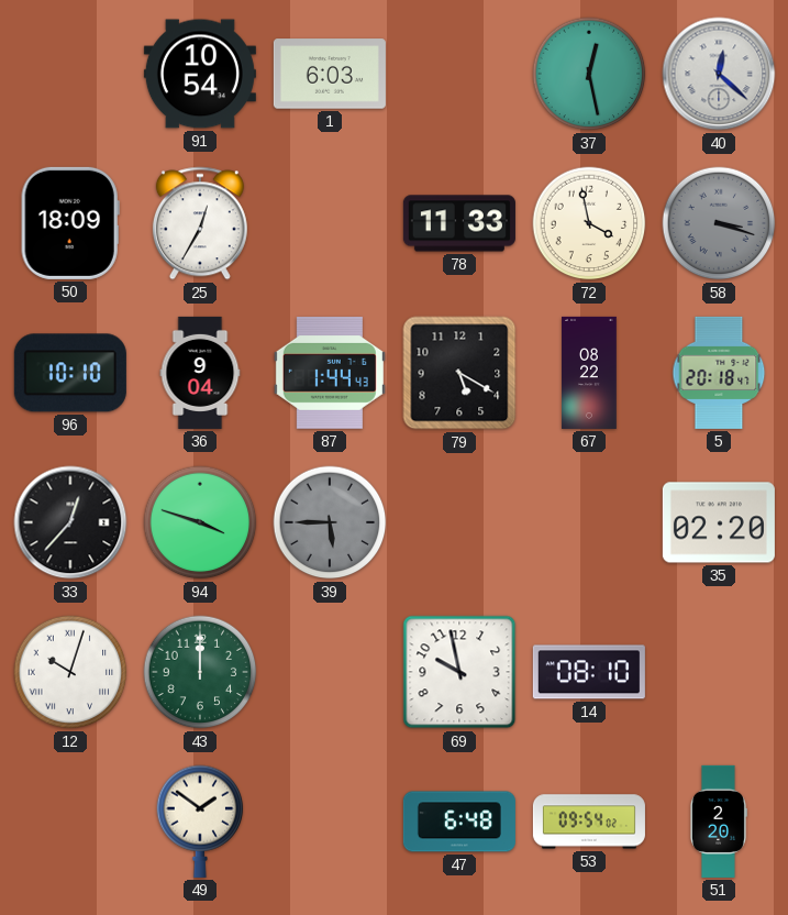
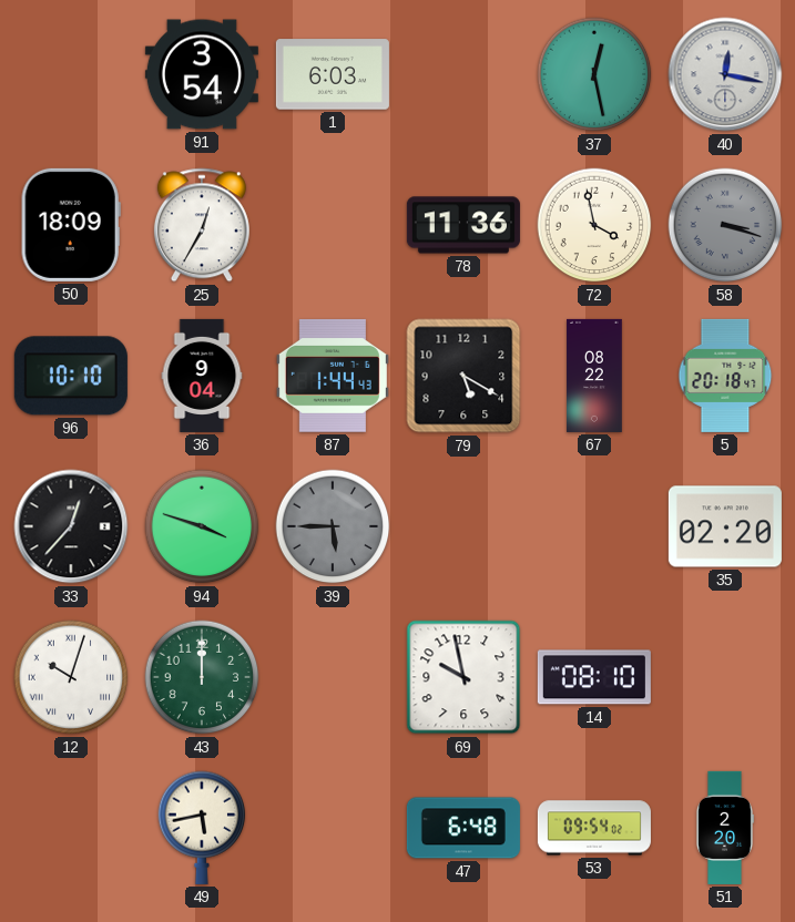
91: 10:54 -> 3:54 (202, 74)
40: 12:22 -> 12:17 (725, 74)
78: 11:33 -> 11:36 (463, 225)
49: 1:51 -> 5:43 (202, 828)
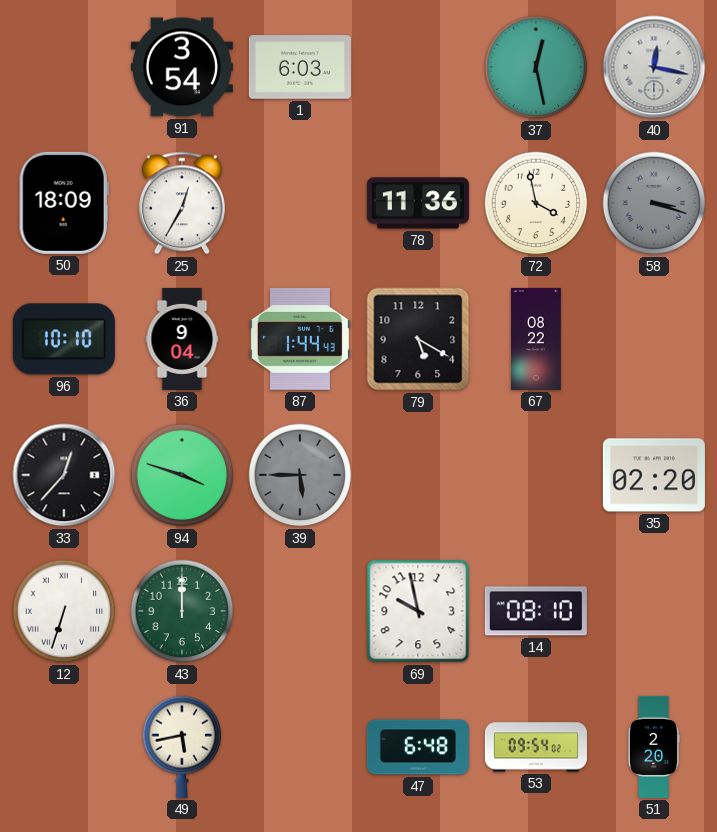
5: 20:18 -> none (725, 376)
12: 10:03 -> 6:33 (64, 611)
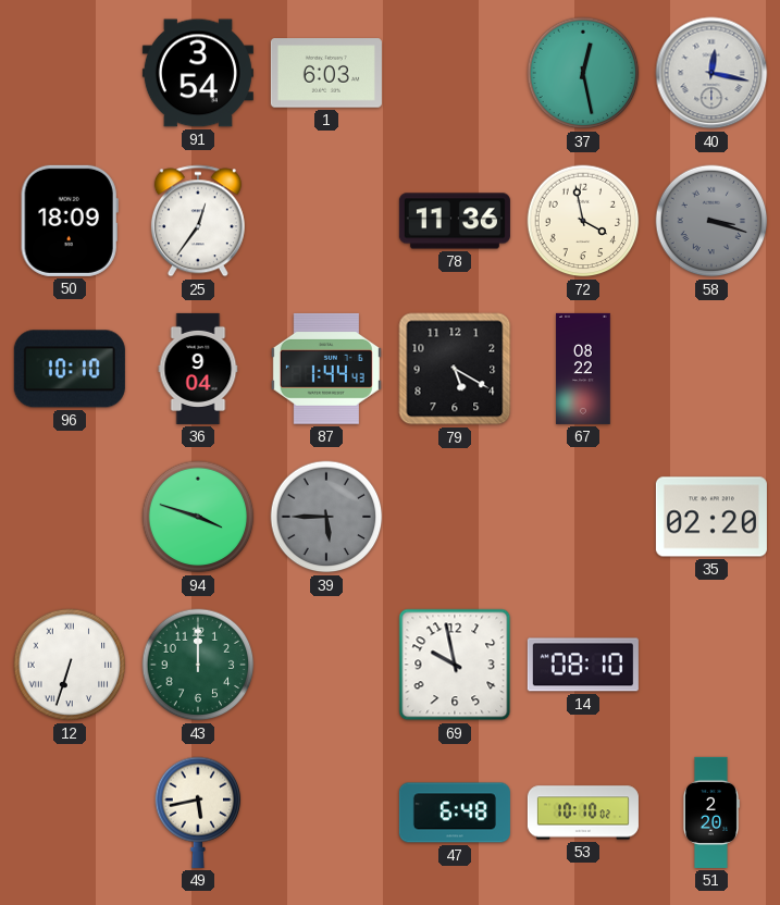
25: 12:35 -> 12:36 (198, 221)
33: 12:37 -> none (64, 475)
53: 09:54 -> 10:10 (583, 813)
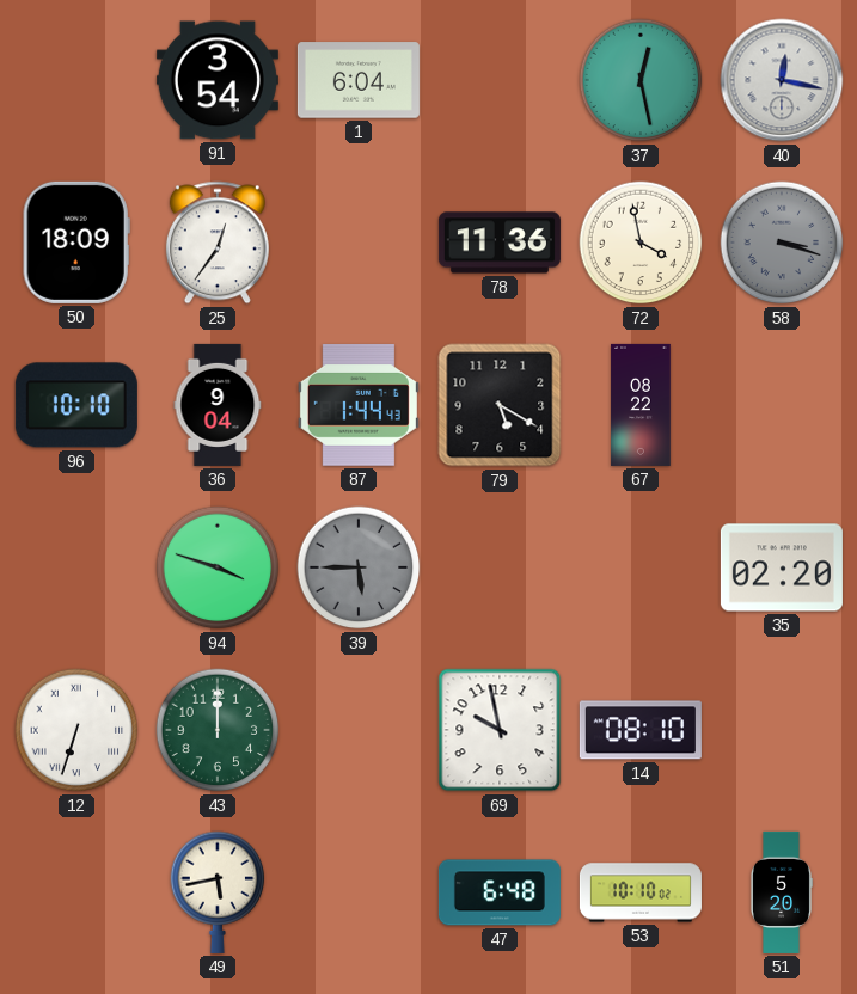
1: 6:03 -> 6:04 (359, 80)
51: 2:20 -> 5:20 (782, 892)
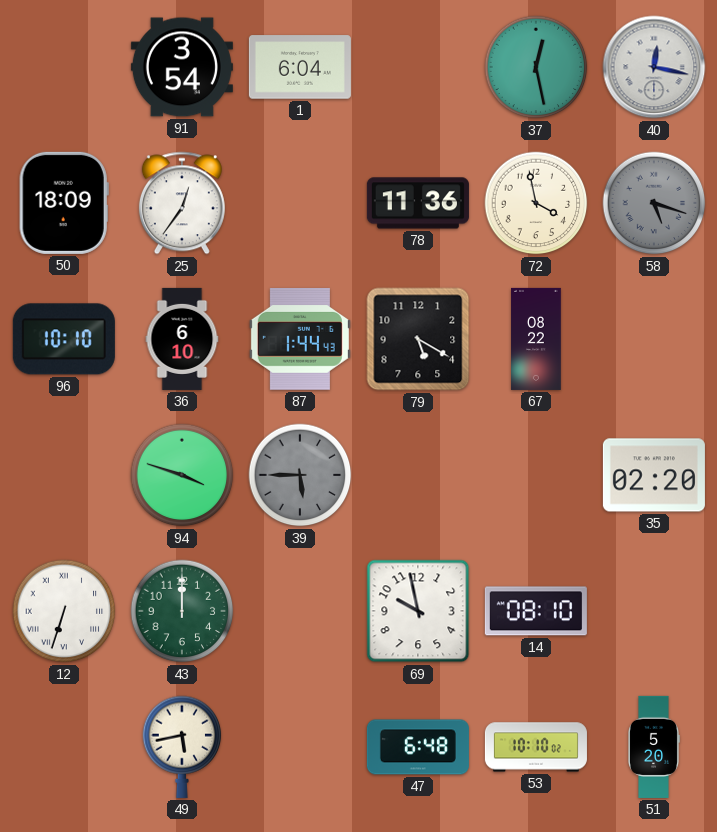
58: 3:18 -> 5:18 (654, 203)
36: 9:04 -> 6:10 (182, 339)
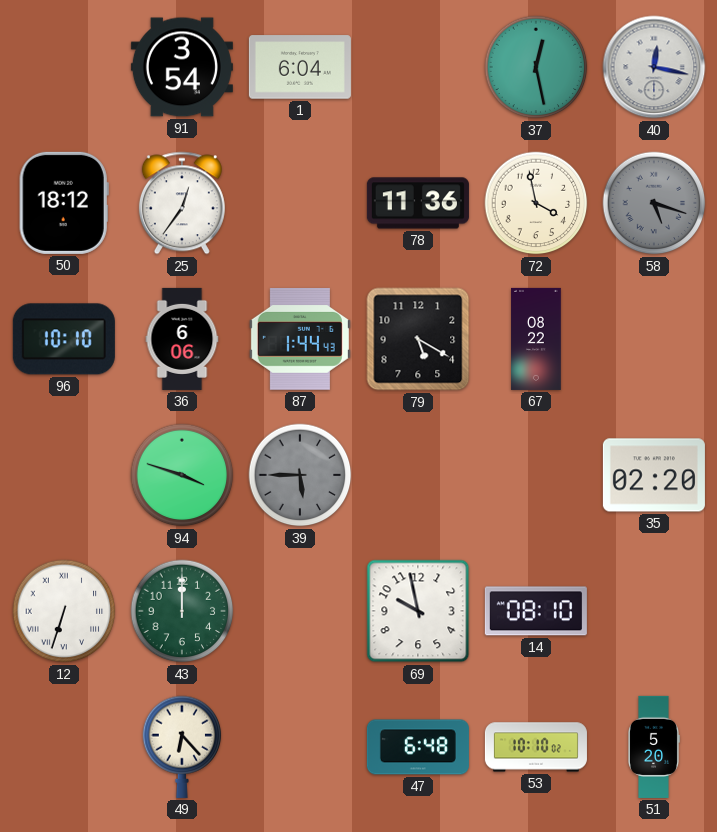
50: 18:09 -> 18:12 (64, 203)
36: 6:10 -> 6:06 (182, 339)
49: 5:43 -> 6:23 (182, 747)
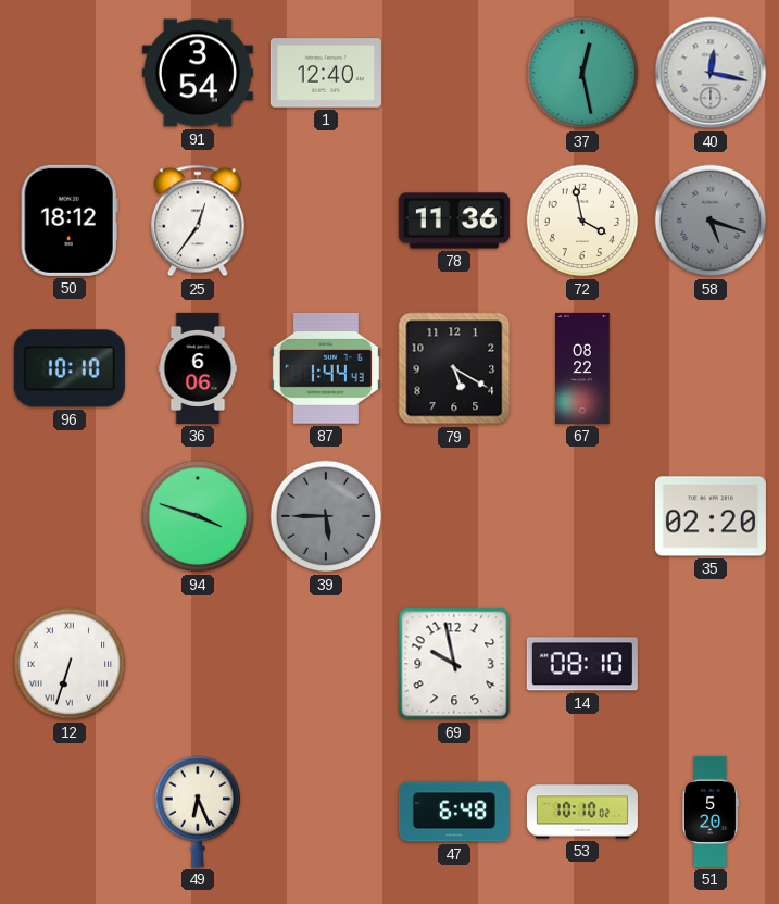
1: 6:04 -> 12:40 (326, 73)
43: 12:00 -> none (182, 611)
49: 6:23 -> 6:26 (198, 812)
